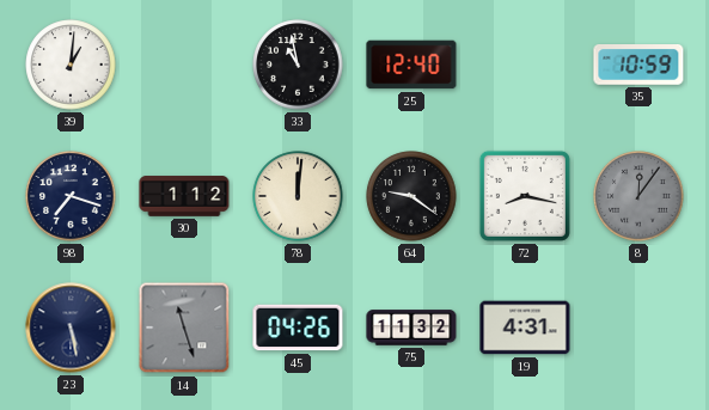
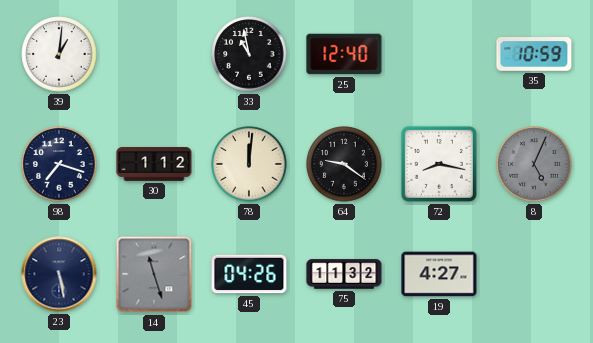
8: 12:06 -> 5:04 (534, 164)
19: 4:31 -> 4:27 (439, 274)
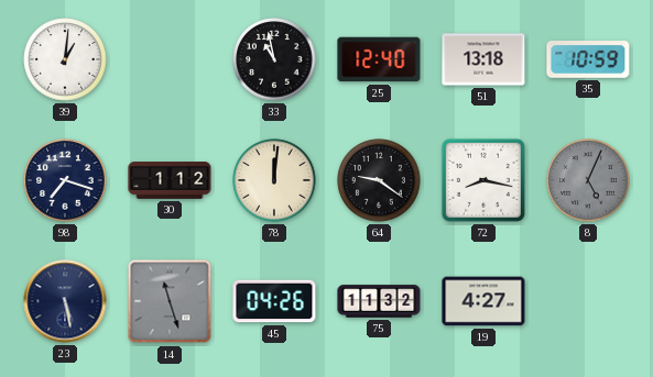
51: none -> 13:18 (483, 59)
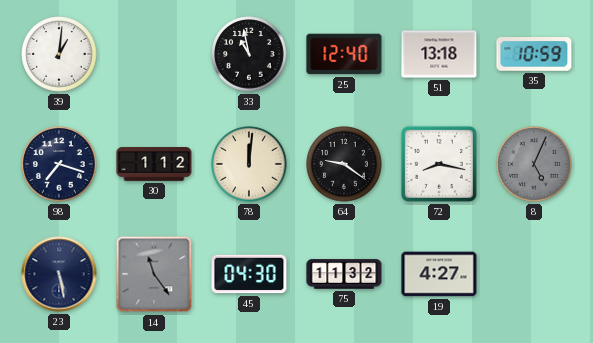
14: 11:27 -> 11:24 (154, 274)
45: 04:26 -> 04:30 (249, 274)
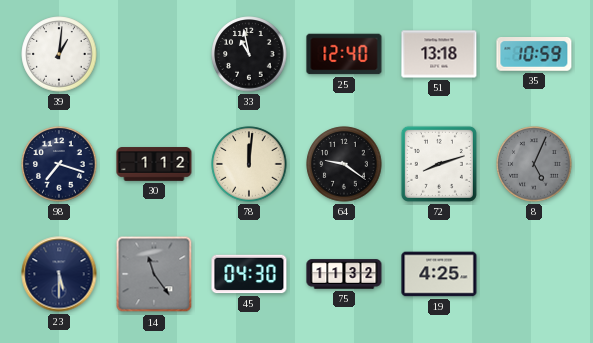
72: 8:17 -> 8:12 (439, 164)
23: 5:28 -> 5:30 (59, 274)
19: 4:27 -> 4:25 (439, 274)
